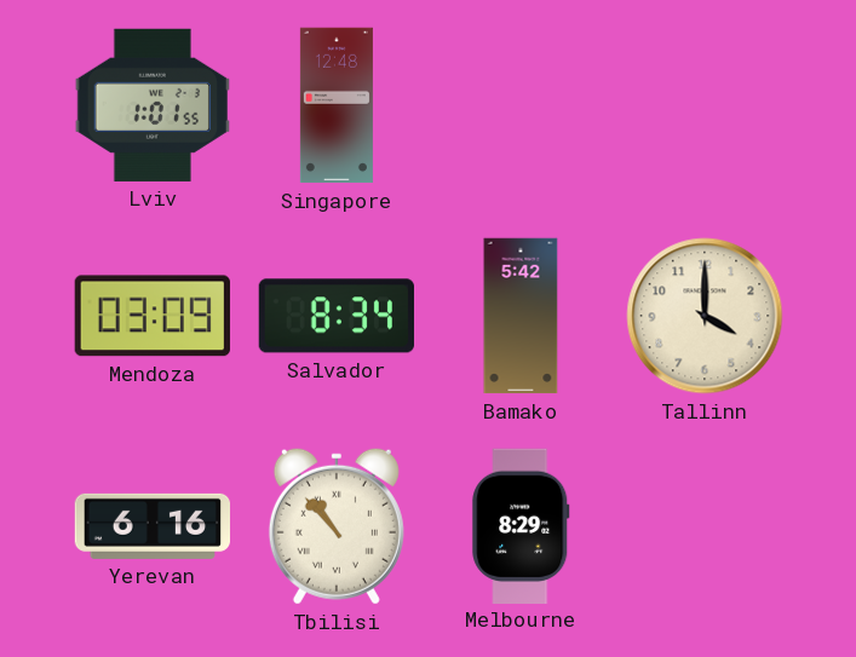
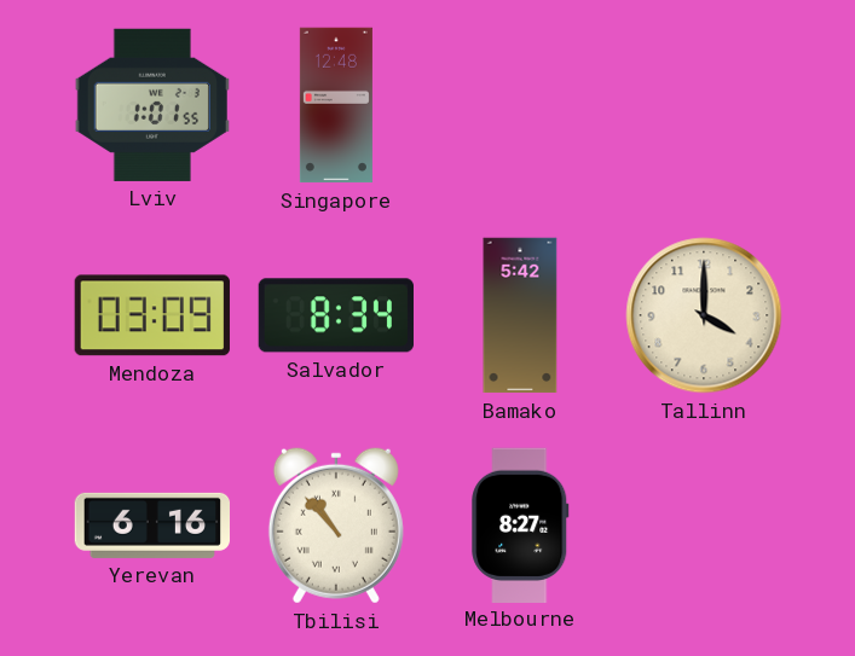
Melbourne: 8:29 -> 8:27 (520, 524)
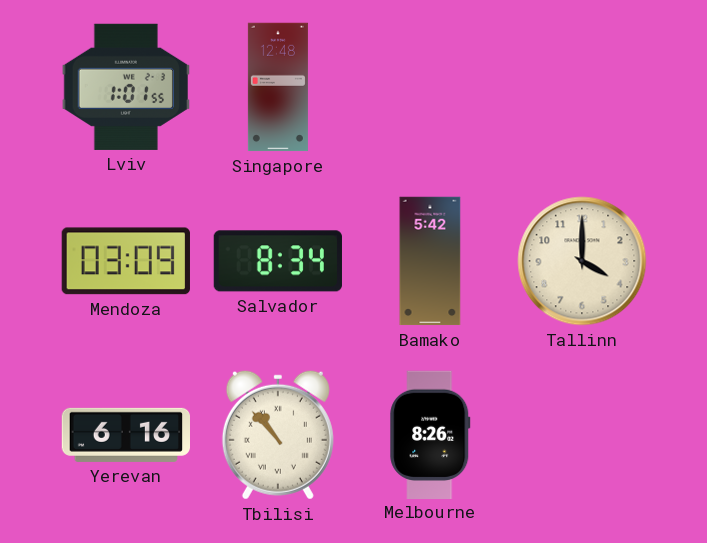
Melbourne: 8:27 -> 8:26 (430, 434)
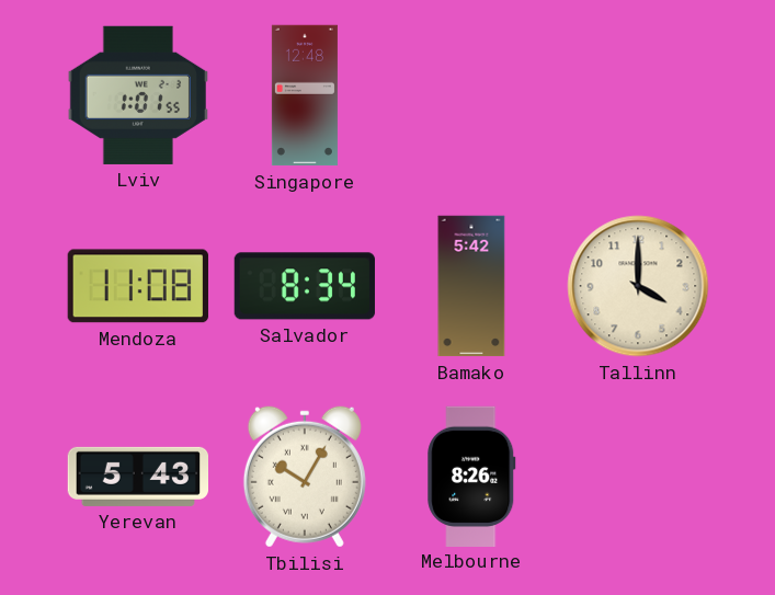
Mendoza: 03:09 -> 11:08 (138, 286)
Yerevan: 6:16 -> 5:43 (137, 477)
Tbilisi: 10:53 -> 10:05 (305, 477)
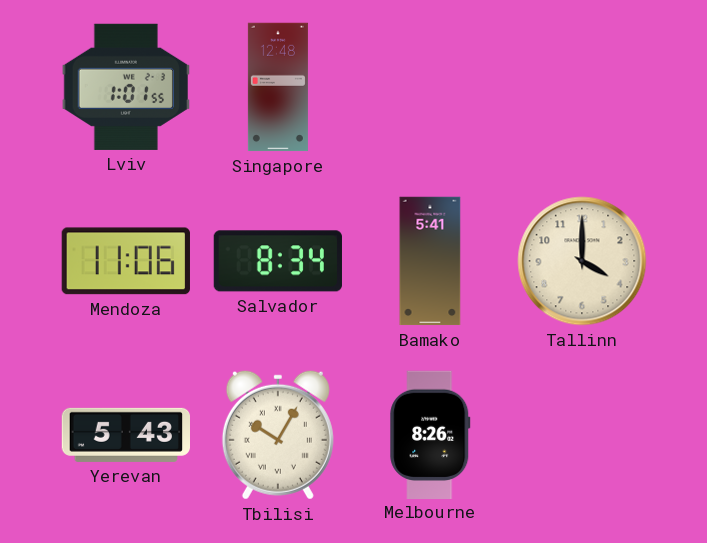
Mendoza: 11:08 -> 11:06 (126, 261)
Bamako: 5:42 -> 5:41 (430, 261)
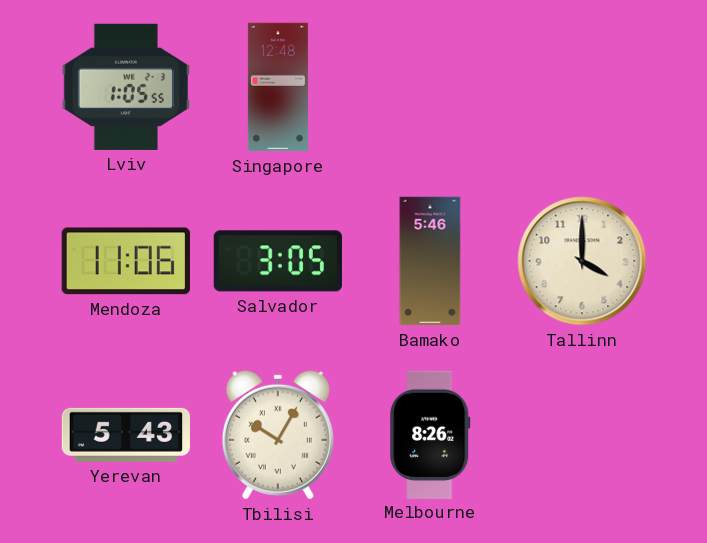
Lviv: 1:01 -> 1:05 (125, 87)
Salvador: 8:34 -> 3:05 (278, 261)
Bamako: 5:41 -> 5:46 (430, 261)
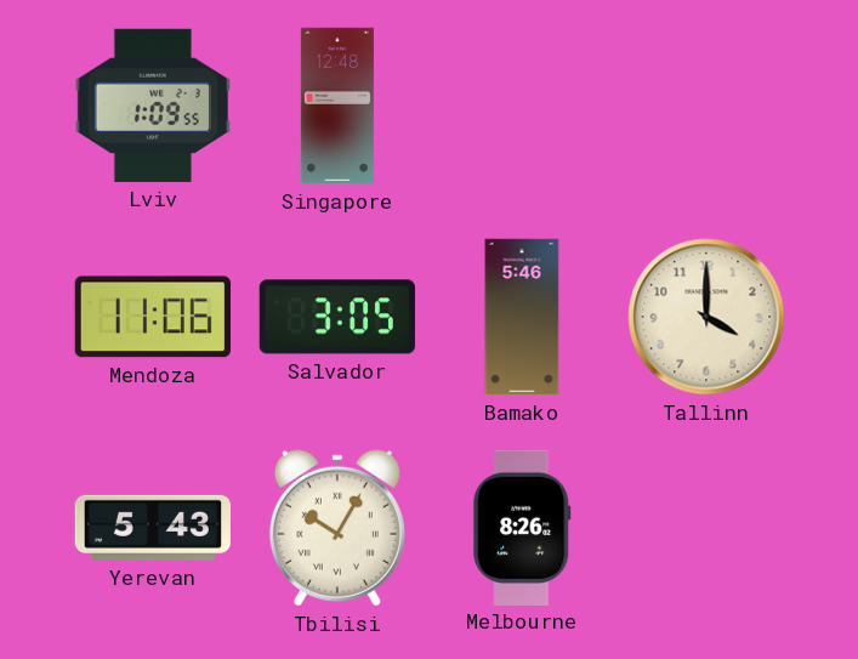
Lviv: 1:05 -> 1:09 (152, 106)
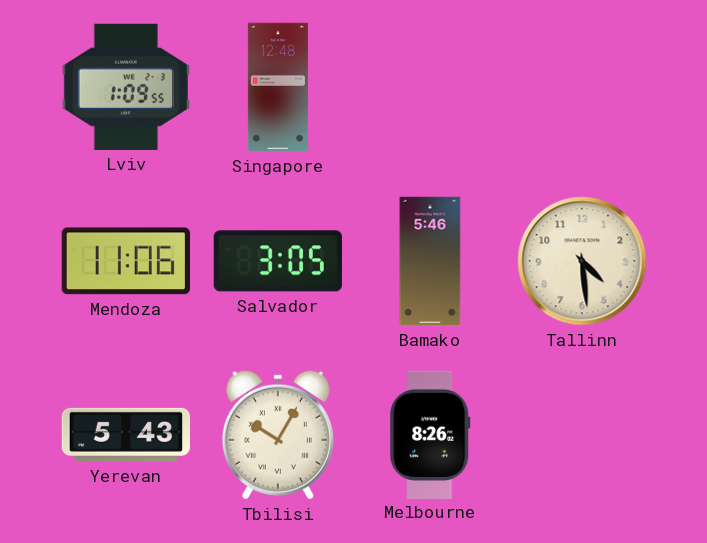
Tallinn: 4:00 -> 4:29 (582, 261)
